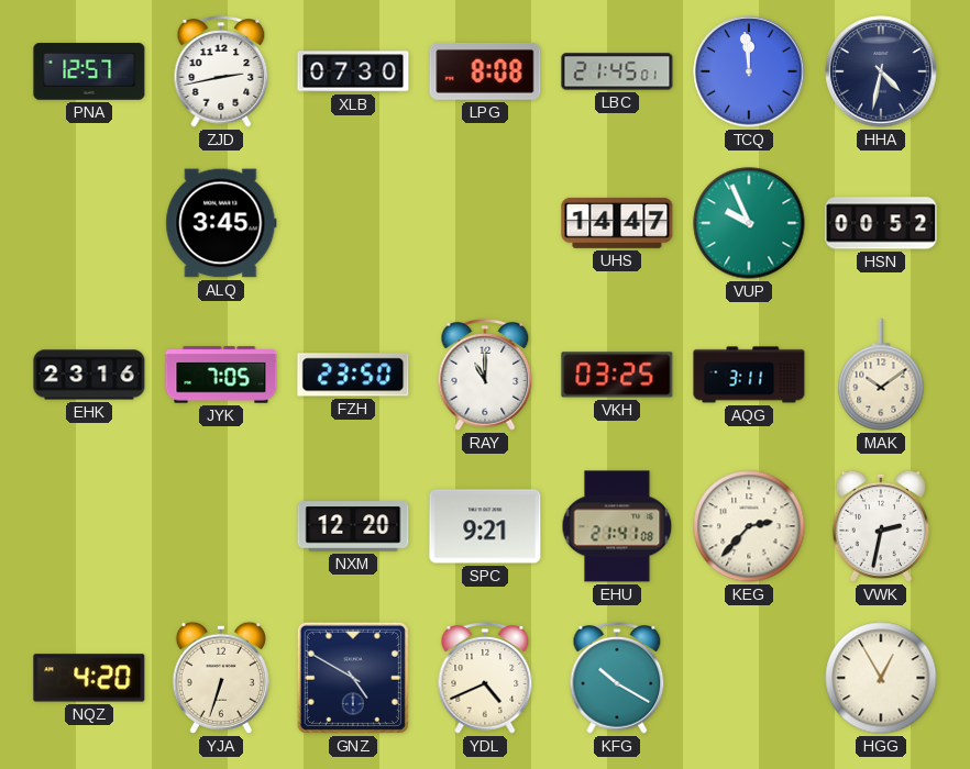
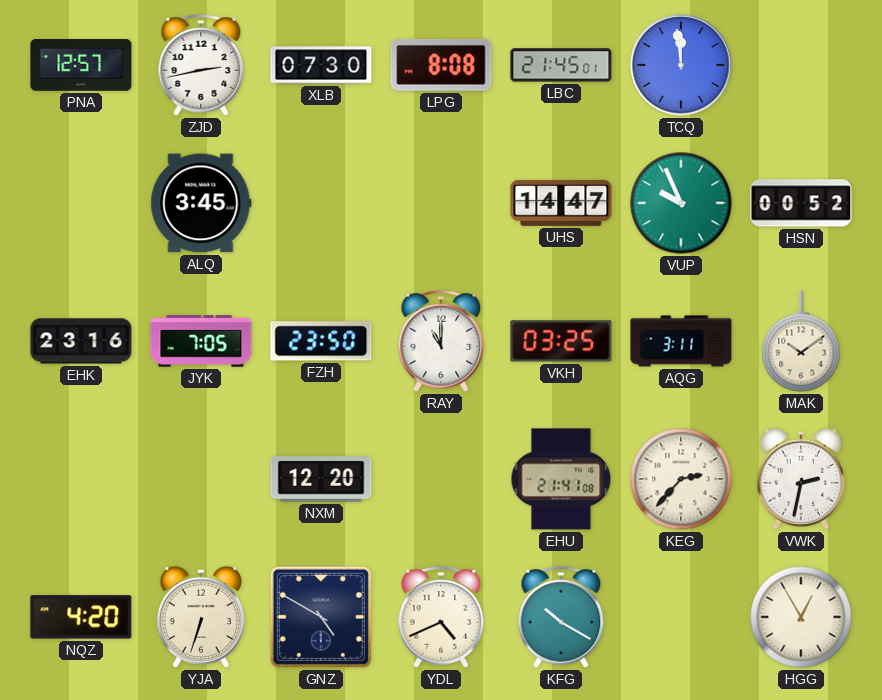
HHA: 4:32 -> none (881, 71)
SPC: 9:21 -> none (485, 526)
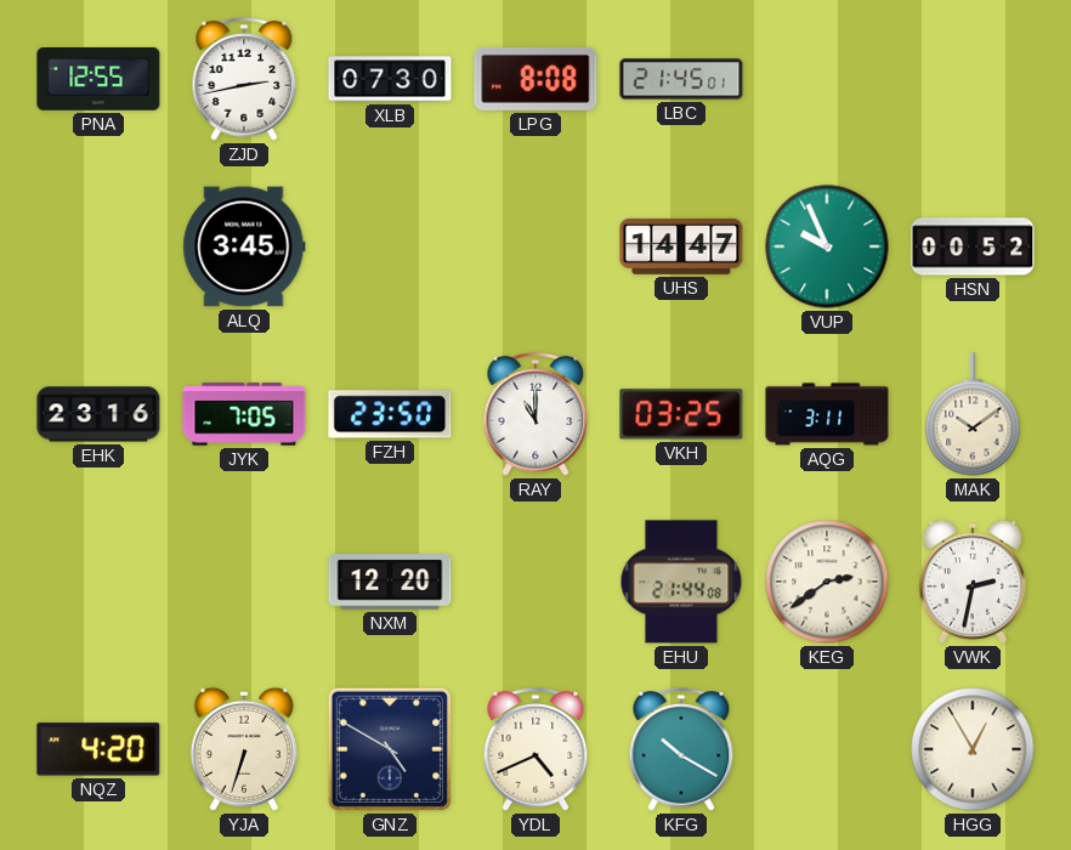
PNA: 12:57 -> 12:55 (98, 79)
TCQ: 11:59 -> none (681, 65)
EHU: 21:41 -> 21:44 (681, 582)
KEG: 2:37 -> 2:39 (827, 582)
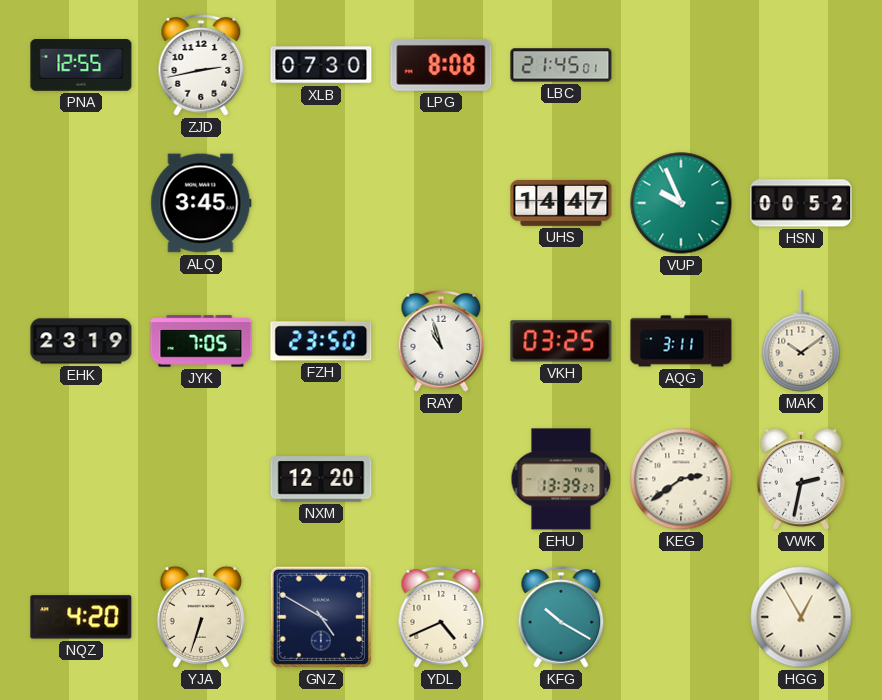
EHK: 23:16 -> 23:19 (81, 341)
RAY: 11:00 -> 10:57 (441, 342)
EHU: 21:44 -> 13:39 (561, 479)
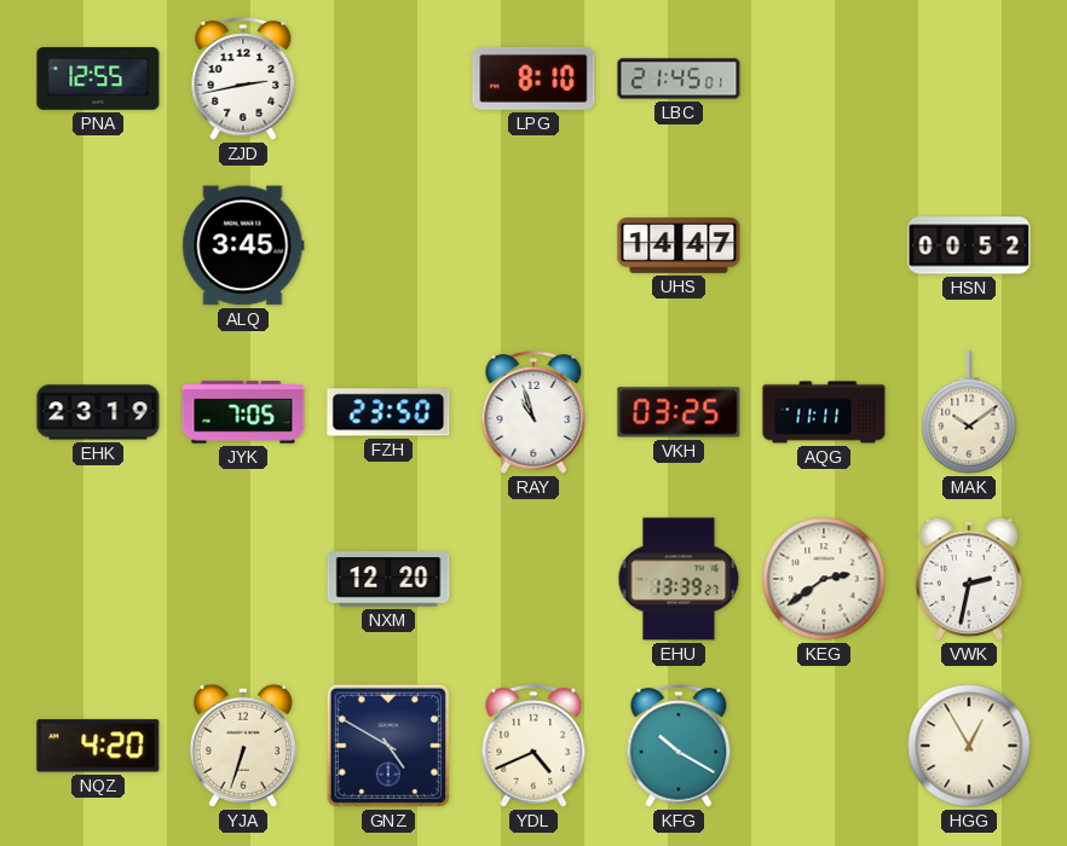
XLB: 07:30 -> none (321, 65)
LPG: 8:08 -> 8:10 (533, 79)
VUP: 9:56 -> none (681, 203)
AQG: 3:11 -> 11:11 (824, 412)
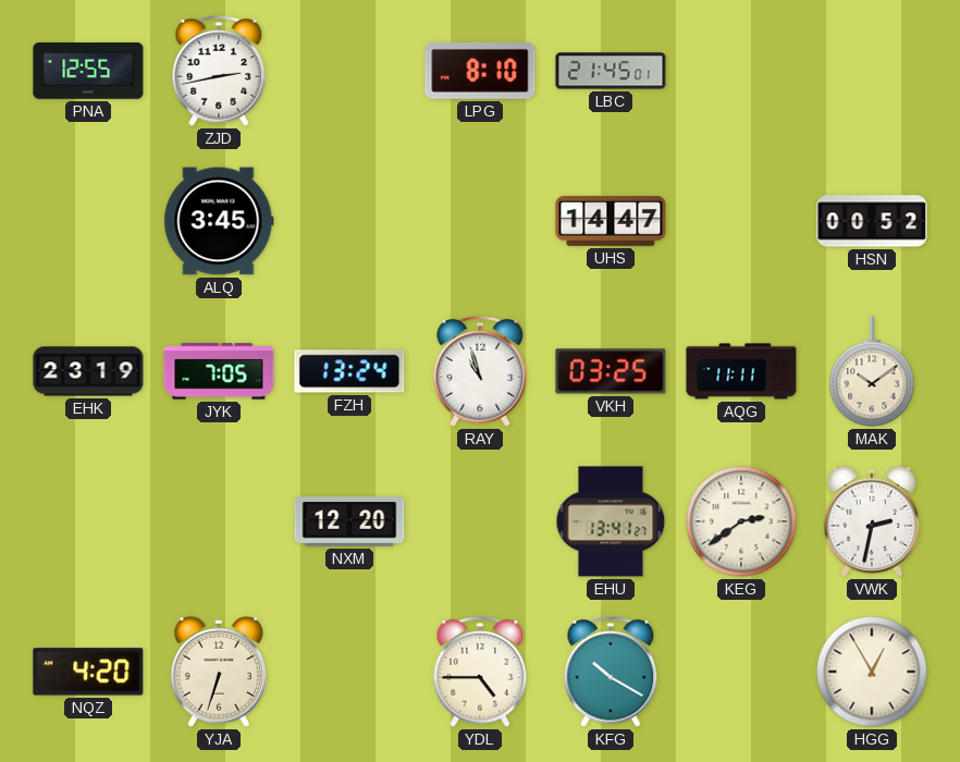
FZH: 23:50 -> 13:24 (349, 371)
EHU: 13:39 -> 13:41 (611, 521)
GNZ: 4:50 -> none (388, 746)
YDL: 4:41 -> 4:45 (480, 673)
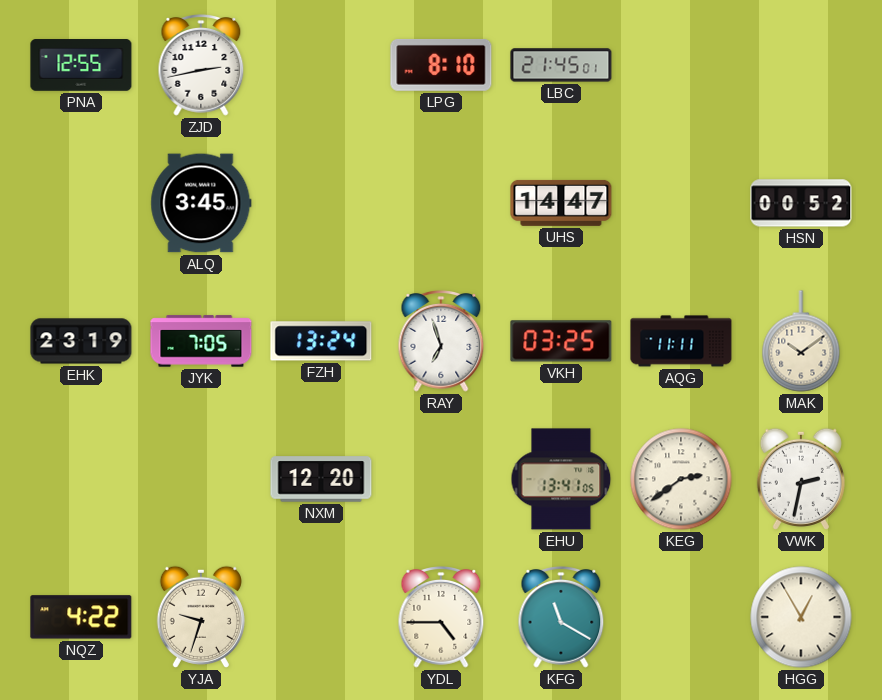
RAY: 10:57 -> 6:57 (441, 342)
EHU: 13:41:27 -> 13:41:05 (561, 479)
NQZ: 4:20 -> 4:22 (81, 617)
YJA: 6:33 -> 9:33 (201, 617)
KFG: 10:20 -> 11:20 (561, 618)
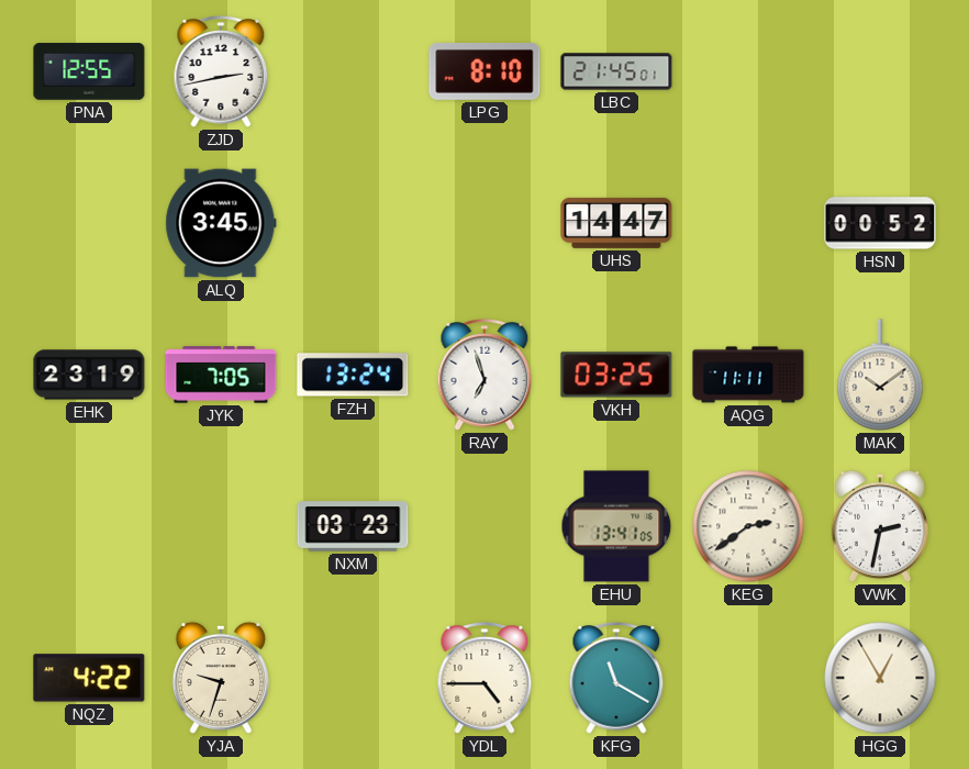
NXM: 12:20 -> 03:23 (353, 526)
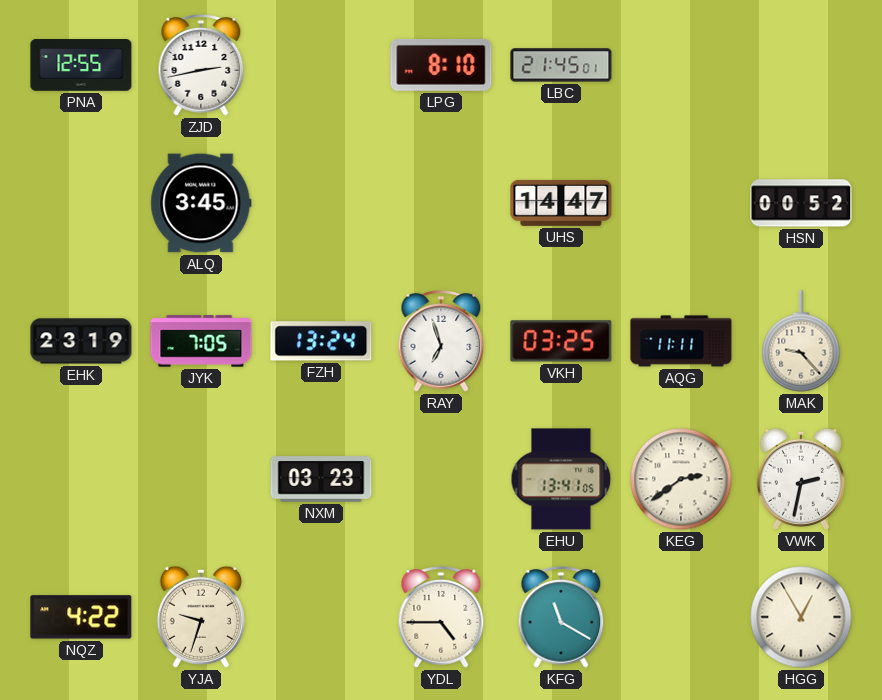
MAK: 10:09 -> 9:23 (801, 341)
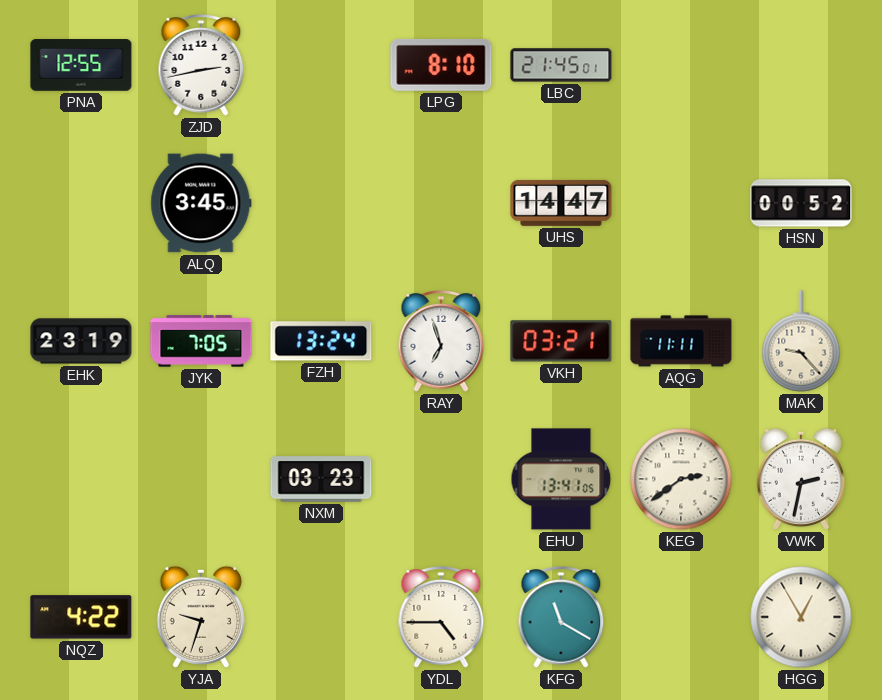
VKH: 03:25 -> 03:21 (561, 341)
